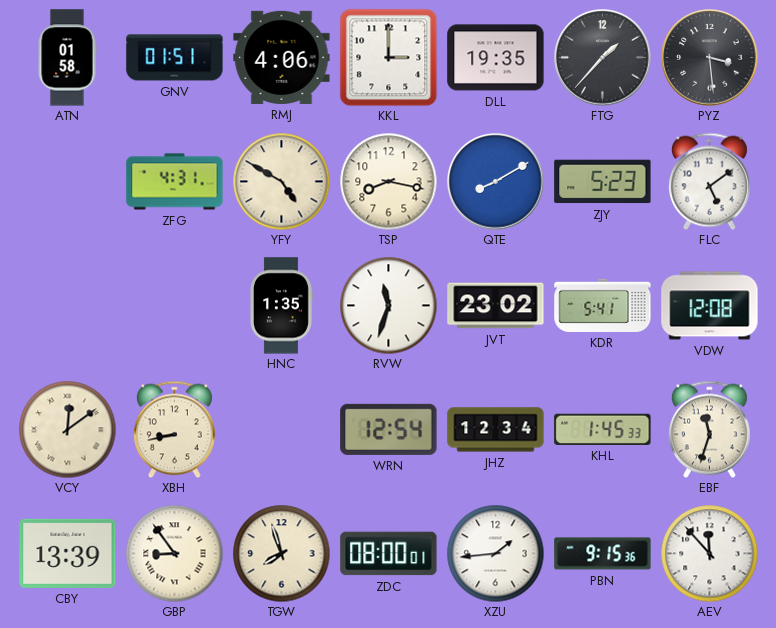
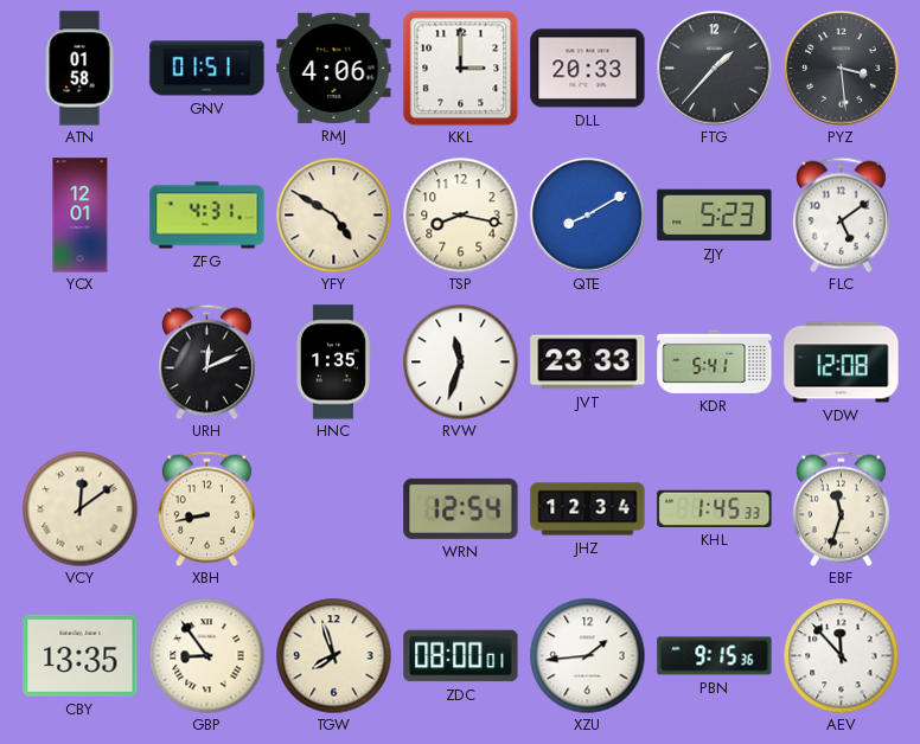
DLL: 19:35 -> 20:33 (588, 69)
YCX: none -> 12:01 (81, 216)
URH: none -> 12:11 (206, 361)
JVT: 23:02 -> 23:33 (588, 363)
CBY: 13:39 -> 13:35 (81, 655)
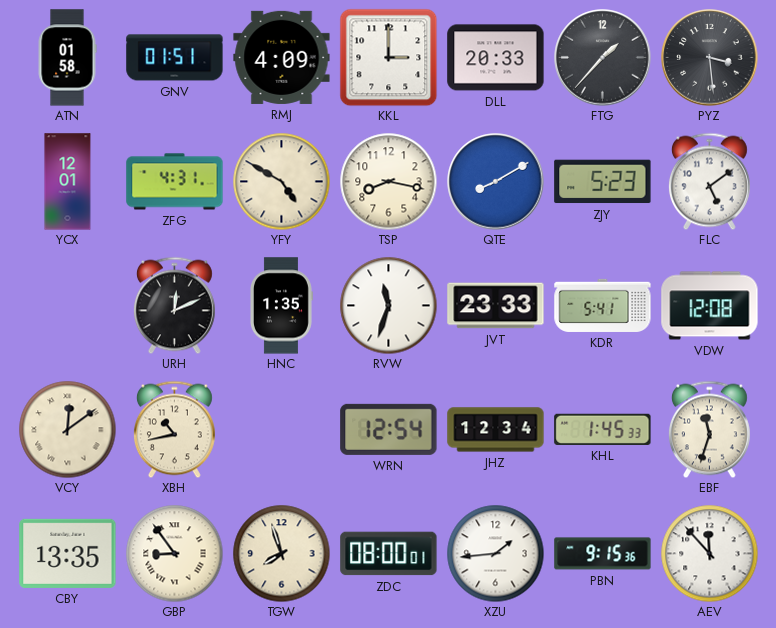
RMJ: 4:06 -> 4:09 (282, 57)
XBH: 8:43 -> 10:43 (174, 429)
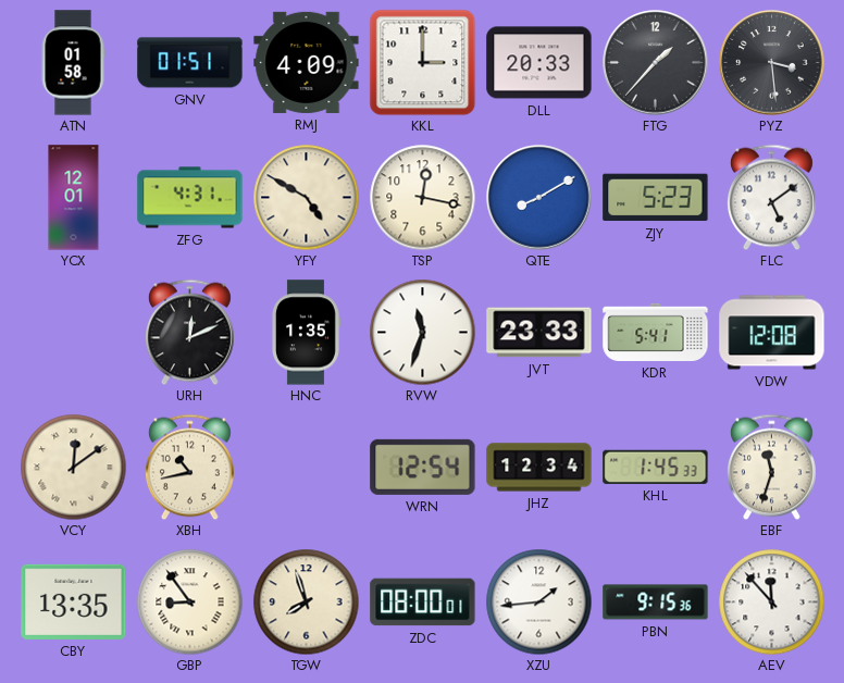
TSP: 8:17 -> 12:17 (422, 197)
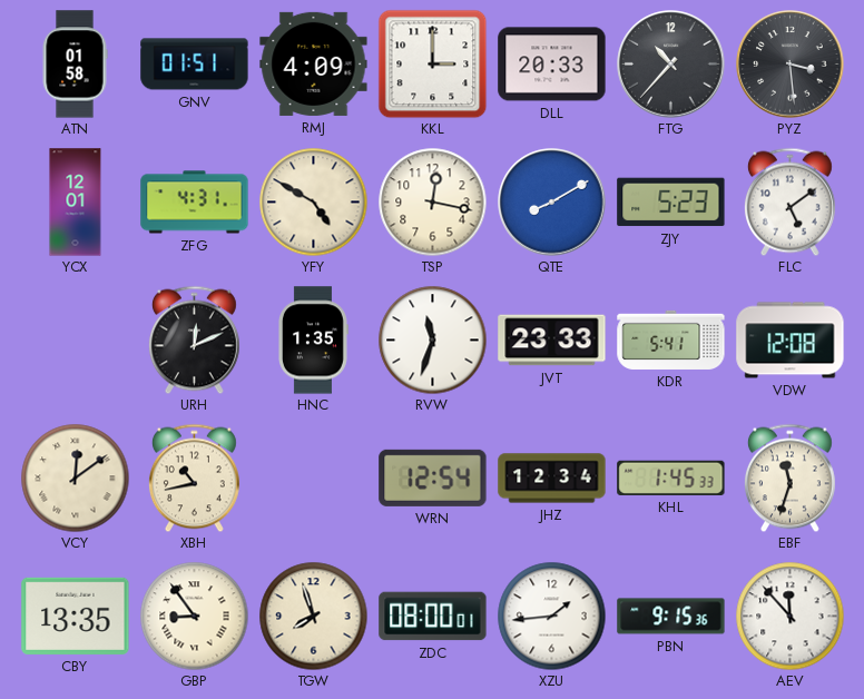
FTG: 1:37 -> 10:37 (671, 65)
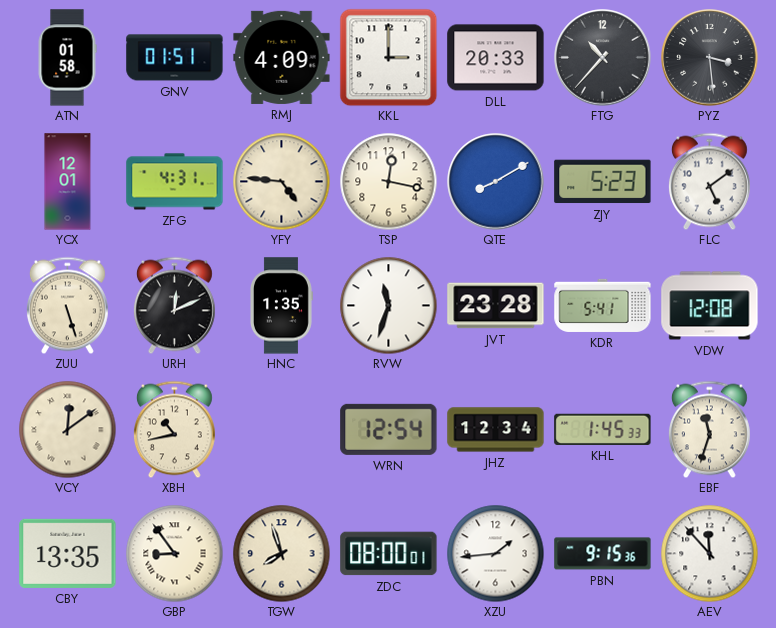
YFY: 4:50 -> 4:46 (281, 181)
ZUU: none -> 5:27 (67, 305)
JVT: 23:33 -> 23:28 (496, 306)
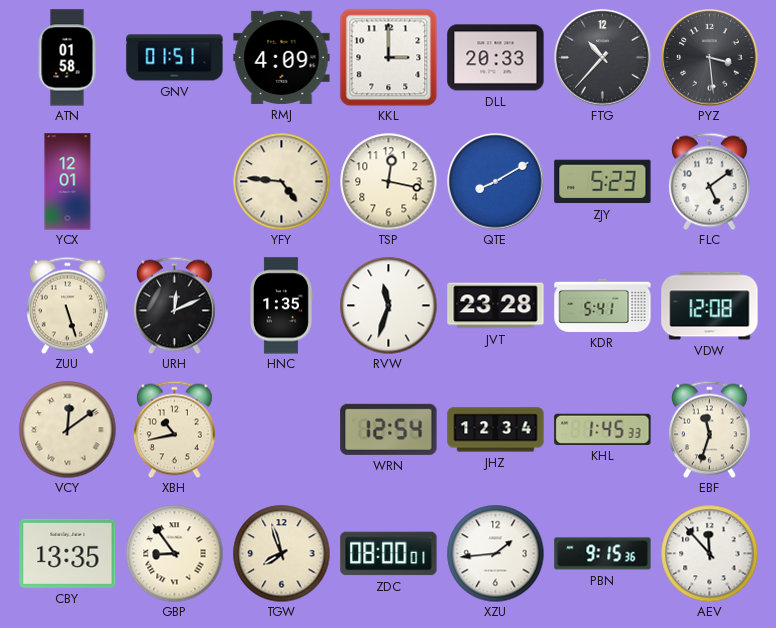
ZFG: 4:31 -> none (175, 182)
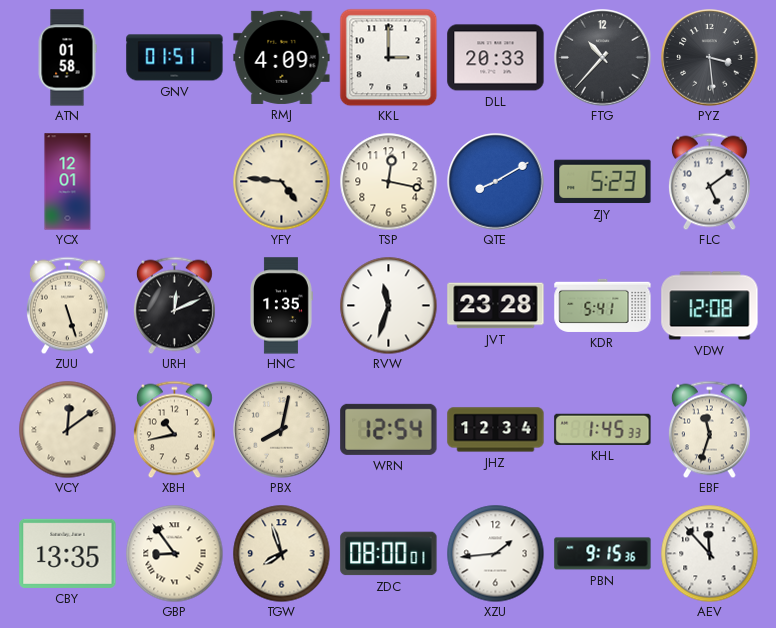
PBX: none -> 8:02 (282, 430)
